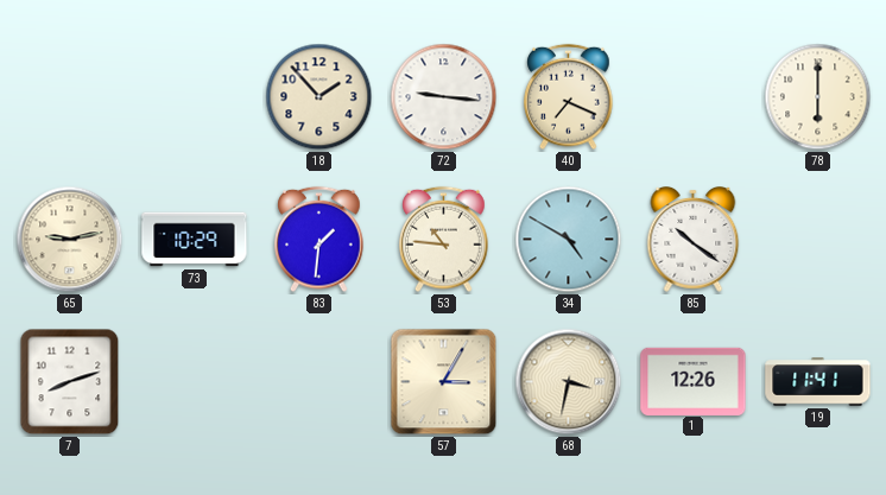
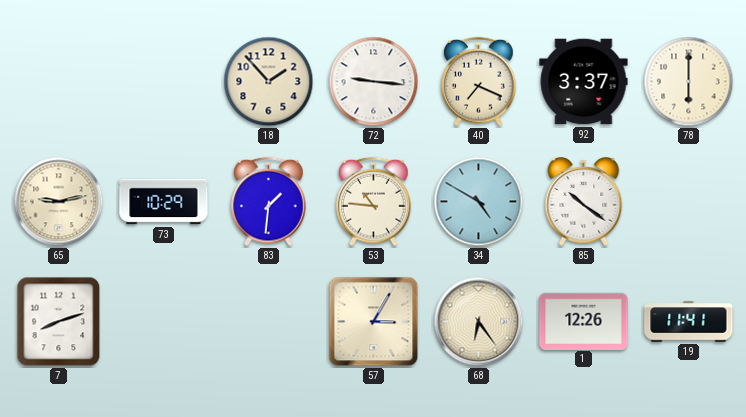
92: none -> 3:37 (584, 82)
68: 3:32 -> 6:24 (479, 322)
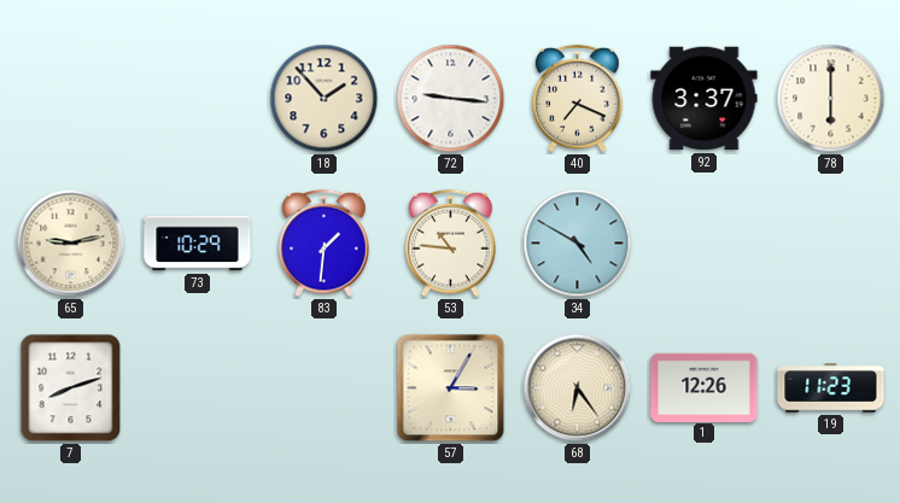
85: 10:21 -> none (584, 202)
19: 11:41 -> 11:23 (831, 388)
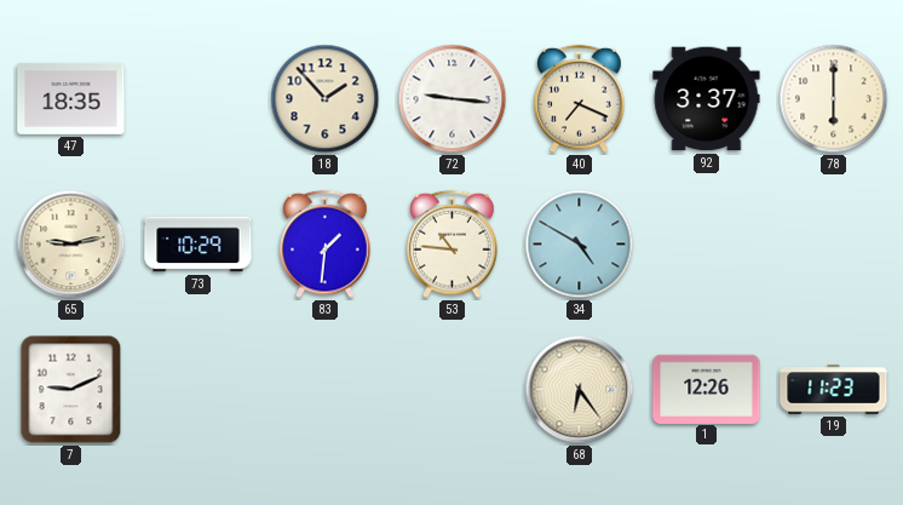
47: none -> 18:35 (71, 98)
7: 8:12 -> 9:11 (71, 390)
57: 3:05 -> none (451, 388)
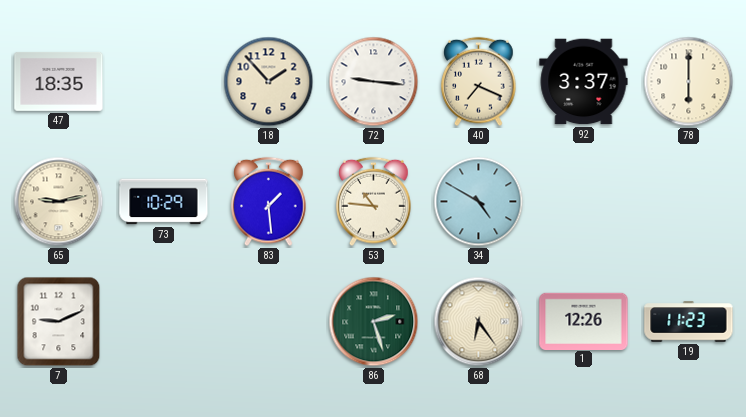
83: 1:31 -> 1:29 (269, 202)
86: none -> 2:27 (374, 322)
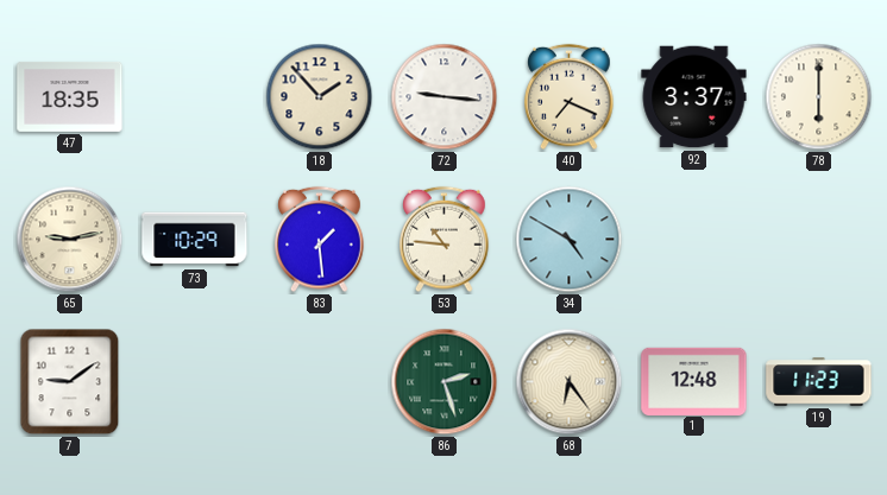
7: 9:11 -> 9:09 (70, 382)
1: 12:26 -> 12:48 (694, 381)
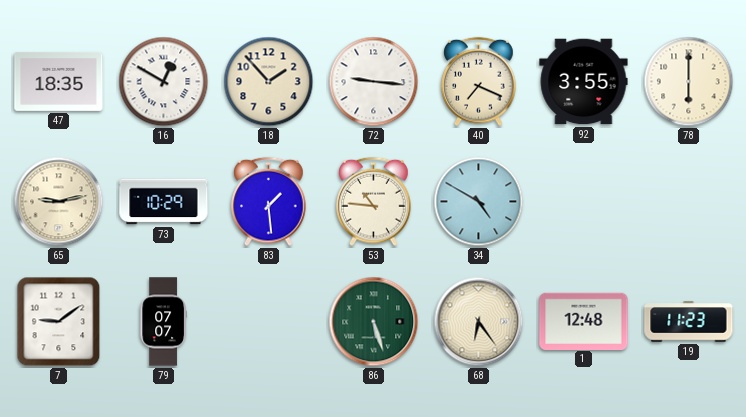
16: none -> 12:50 (164, 82)
92: 3:37 -> 3:55 (584, 82)
79: none -> 07:07 (163, 322)
86: 2:27 -> 5:27 (374, 322)
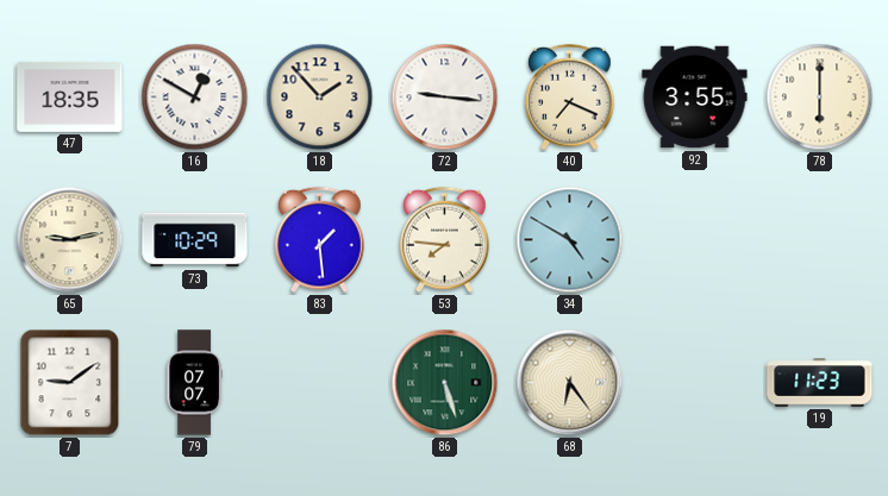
53: 10:46 -> 7:46 (445, 240)
1: 12:48 -> none (584, 321)
